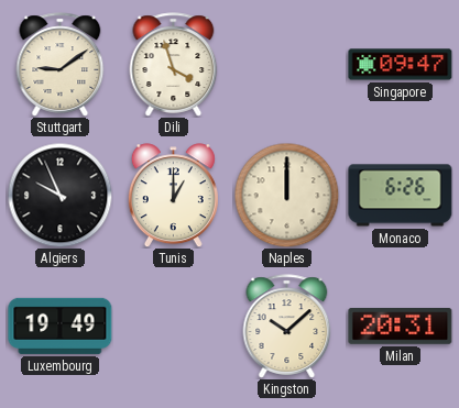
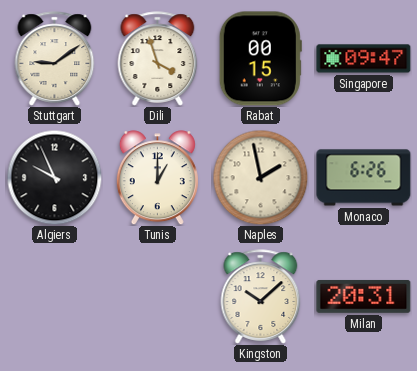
Rabat: none -> 00:15 (260, 59)
Naples: 12:00 -> 1:58 (260, 177)
Luxembourg: 19:49 -> none (61, 326)
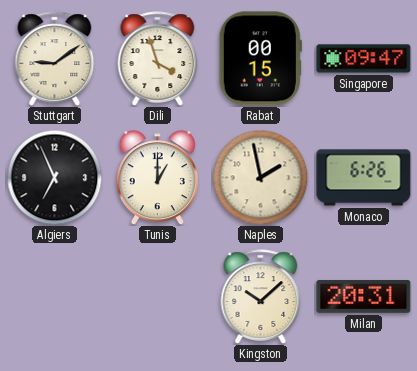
Algiers: 9:56 -> 6:56 (54, 177)
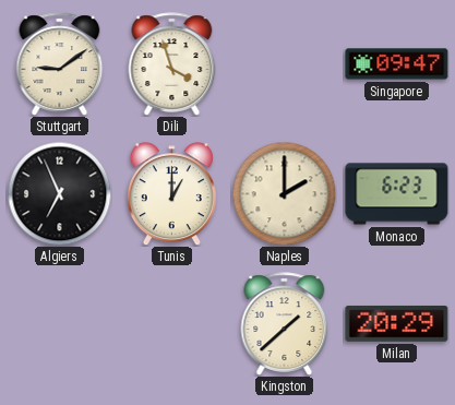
Rabat: 00:15 -> none (260, 59)
Naples: 1:58 -> 2:00 (284, 193)
Monaco: 6:26 -> 6:23 (397, 194)
Kingston: 10:08 -> 1:38 (285, 324)
Milan: 20:31 -> 20:29 (397, 323)
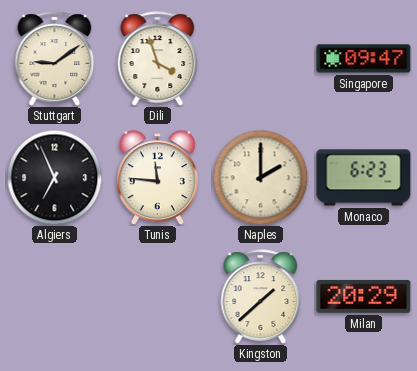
Tunis: 1:00 -> 11:46 (157, 178)
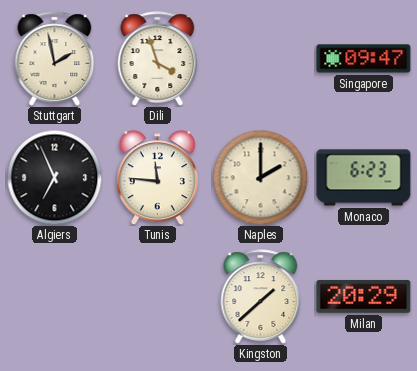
Stuttgart: 9:09 -> 1:58 (55, 59)
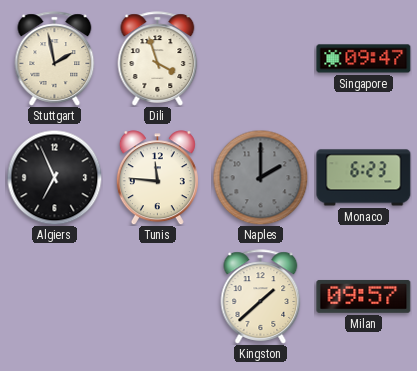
Naples dial: cream -> grey (260, 177)
Milan: 20:29 -> 09:57 (364, 296)
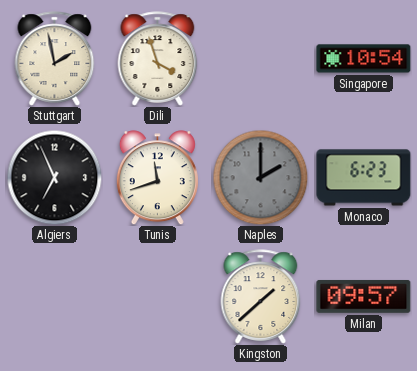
Singapore: 09:47 -> 10:54 (364, 59)
Tunis: 11:46 -> 11:42 (157, 178)
